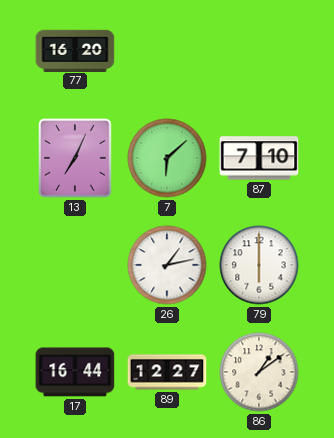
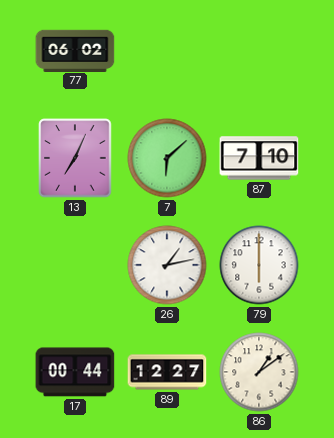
77: 16:20 -> 06:02 (75, 50)
17: 16:44 -> 00:44 (75, 372)
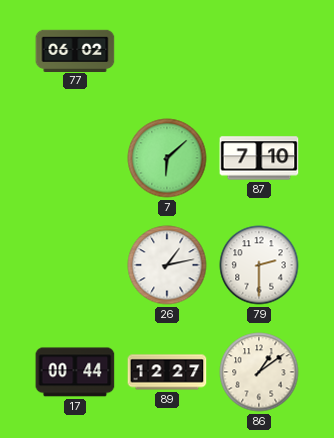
13: 7:04 -> none (75, 158)
79: 6:00 -> 2:30 (259, 265)
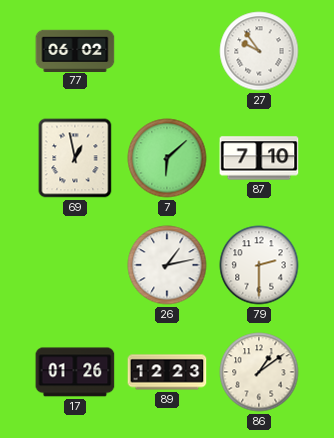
27: none -> 9:54 (259, 51)
69: none -> 12:58 (75, 158)
17: 00:44 -> 01:26 (75, 372)
89: 12:27 -> 12:23 (167, 372)
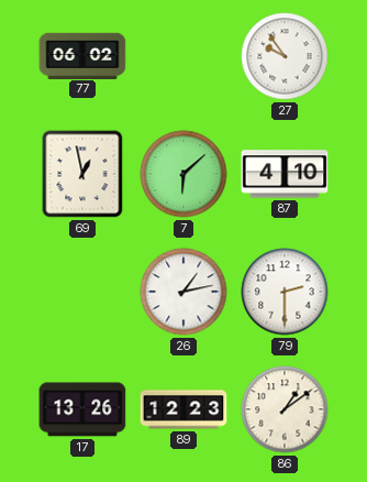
87: 7:10 -> 4:10 (285, 174)
17: 01:26 -> 13:26 (82, 409)
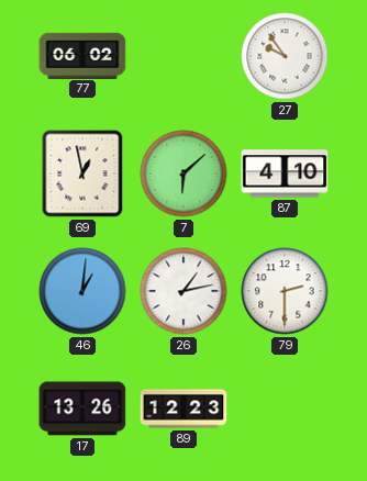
46: none -> 1:01 (82, 291)
86: 1:09 -> none (285, 409)
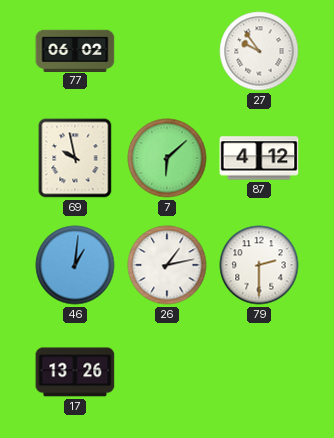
69: 12:58 -> 9:58 (75, 158)
87: 4:10 -> 4:12 (259, 158)
89: 12:23 -> none (183, 409)
